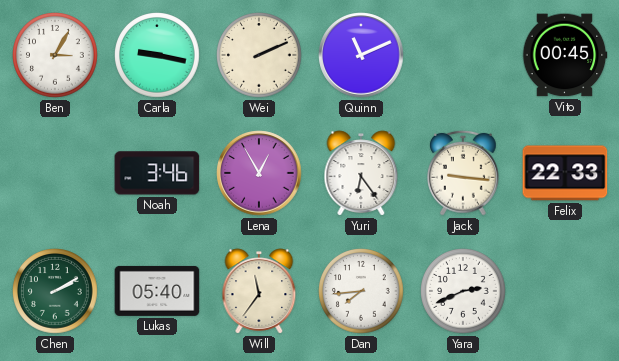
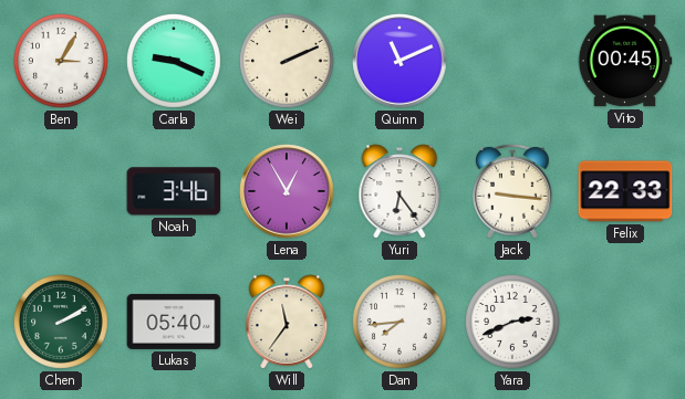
Carla: 9:17 -> 9:19 (175, 62)
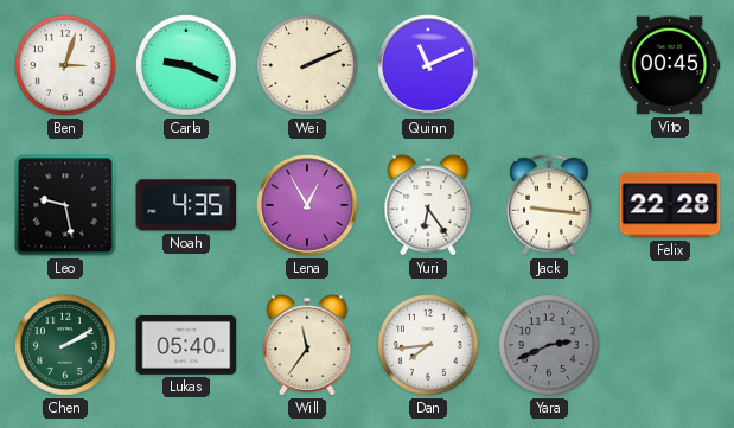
Ben: 3:05 -> 3:03 (66, 66)
Leo: none -> 9:28 (65, 205)
Noah: 3:46 -> 4:35 (186, 205)
Felix: 22:33 -> 22:28 (670, 205)
Yara dial: white -> grey (550, 346)
